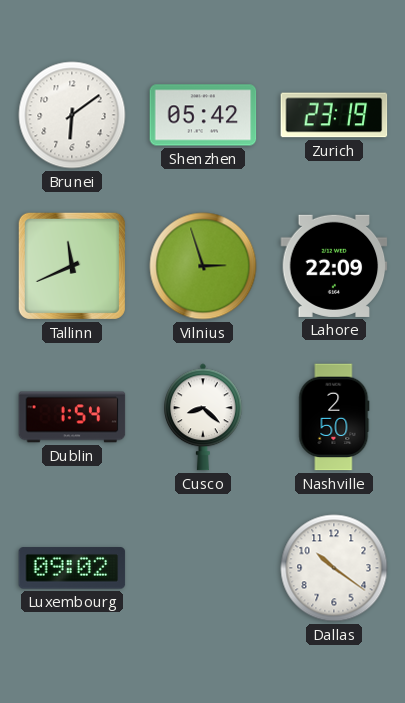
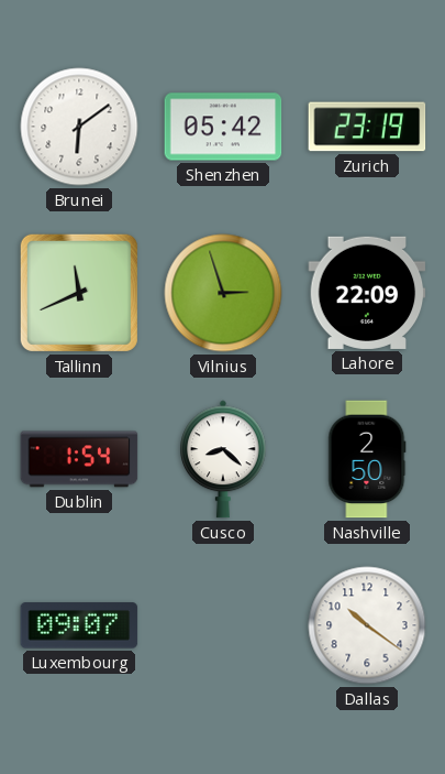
Luxembourg: 09:02 -> 09:07 (79, 625)
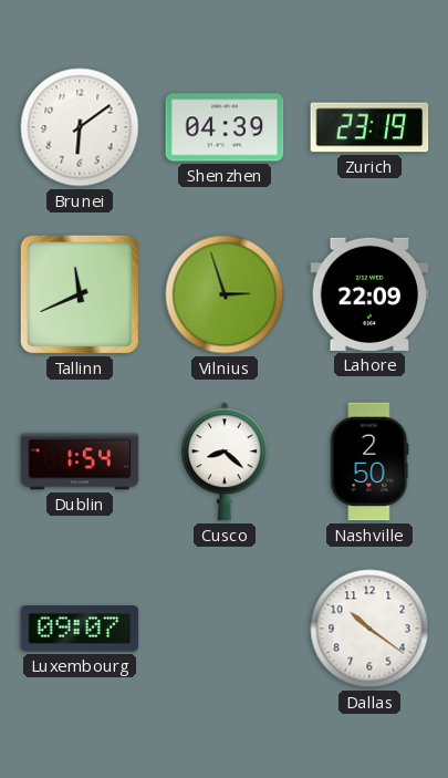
Shenzhen: 05:42 -> 04:39 (225, 127)
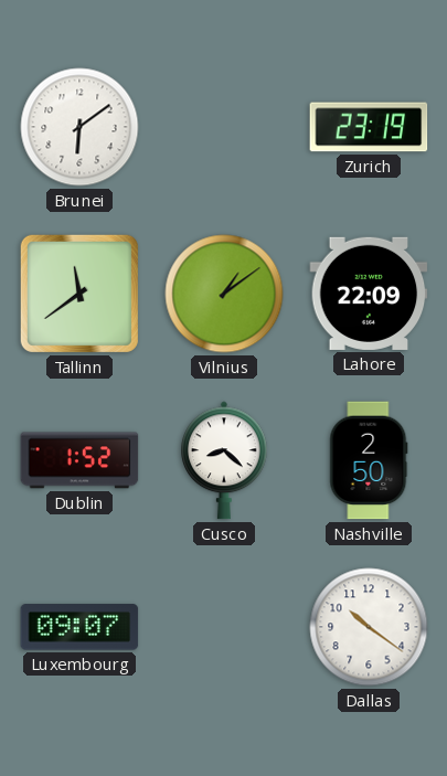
Shenzhen: 04:39 -> none (225, 127)
Tallinn: 11:41 -> 11:39 (79, 294)
Vilnius: 2:57 -> 1:09 (224, 294)
Dublin: 1:54 -> 1:52 (79, 460)
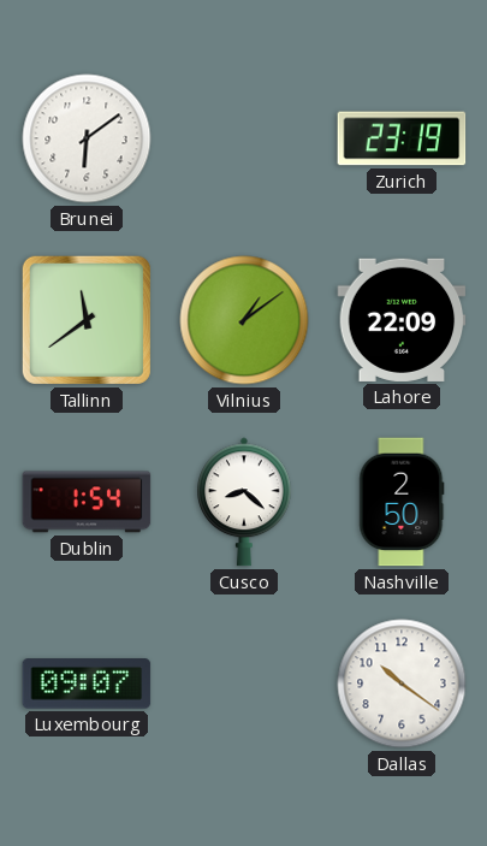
Dublin: 1:52 -> 1:54 (87, 502)
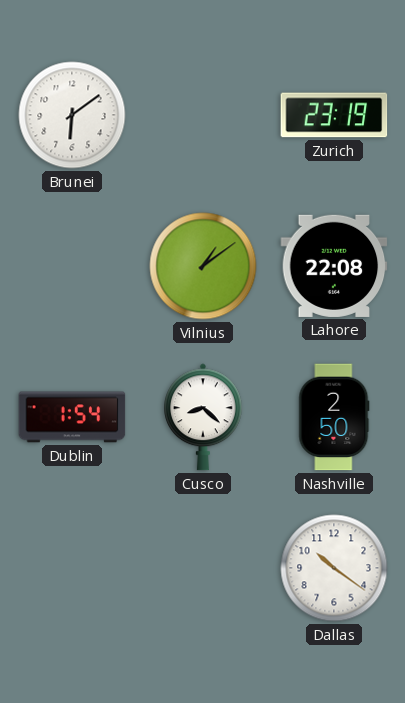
Tallinn: 11:39 -> none (87, 320)
Lahore: 22:09 -> 22:08 (334, 266)
Luxembourg: 09:07 -> none (87, 684)
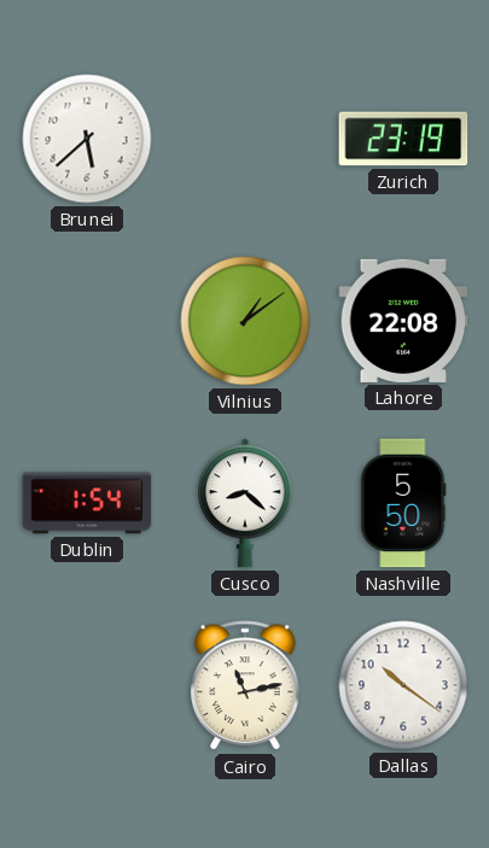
Brunei: 6:09 -> 5:38 (87, 139)
Nashville: 2:50 -> 5:50 (403, 503)
Cairo: none -> 11:13 (246, 686)
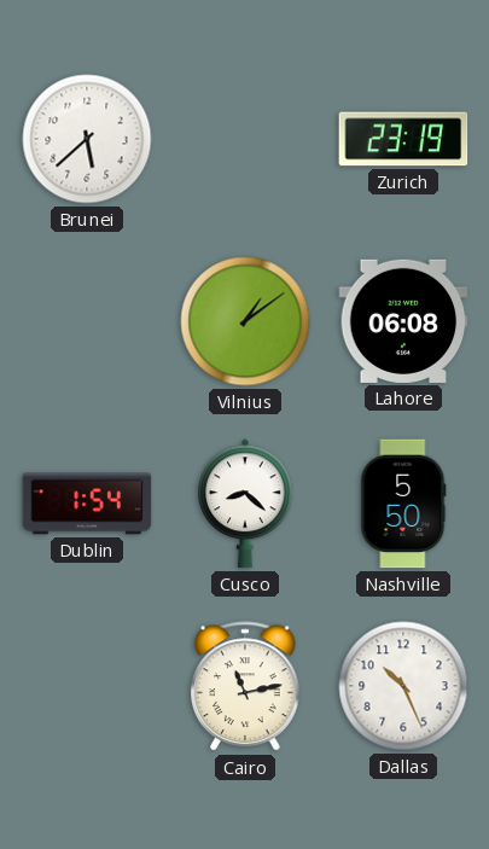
Lahore: 22:08 -> 06:08 (403, 321)
Dallas: 10:21 -> 10:26 (403, 686)
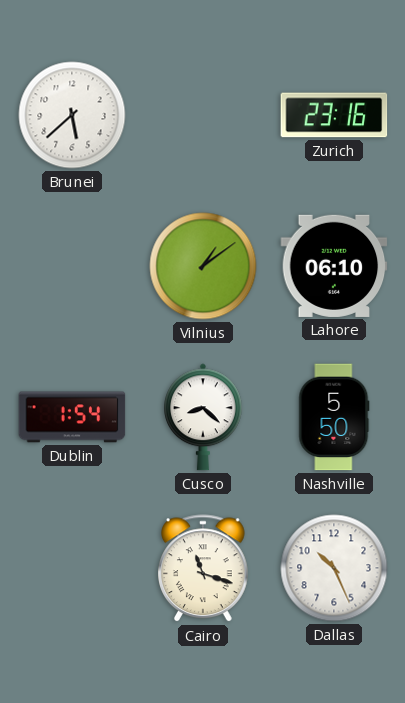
Zurich: 23:19 -> 23:16 (334, 115)
Lahore: 06:08 -> 06:10 (334, 266)
Cairo: 11:13 -> 11:18 (204, 569)
